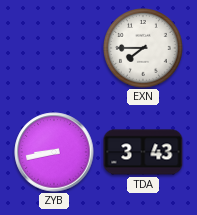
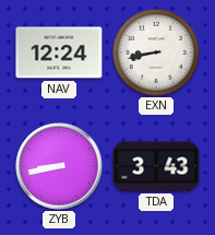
NAV: none -> 12:24 (59, 52)
EXN: 7:45 -> 8:43 (157, 54)
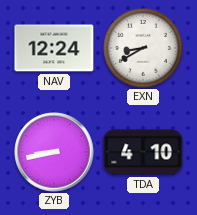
EXN: 8:43 -> 8:40 (144, 49)
TDA: 3:43 -> 4:10 (143, 152)
